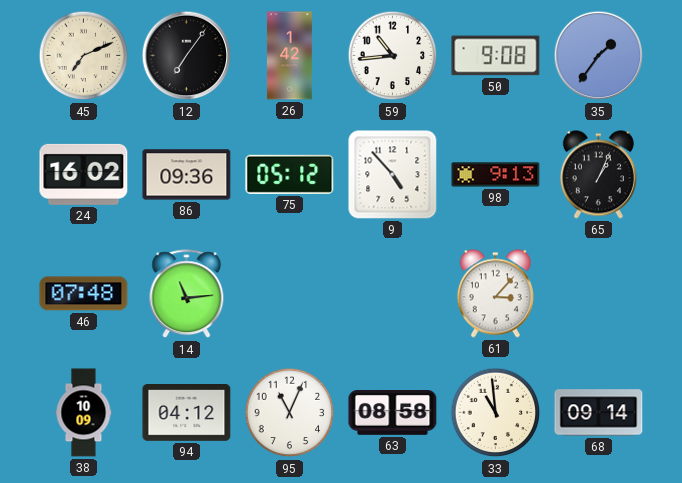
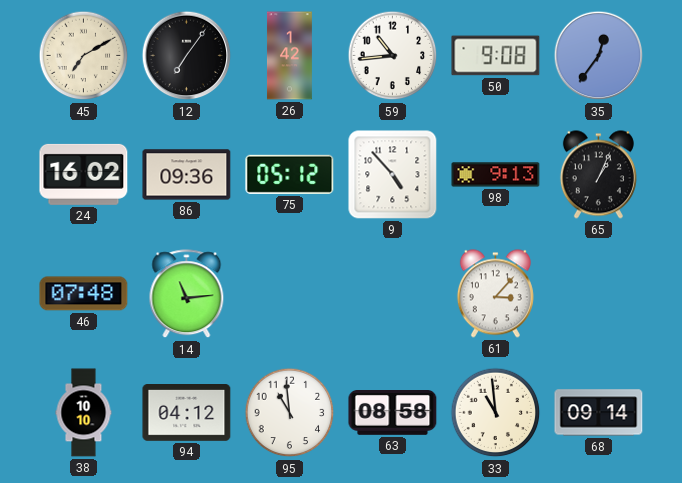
45: 7:11 -> 7:10 (84, 56)
35: 1:36 -> 12:36 (599, 56)
38: 10:09 -> 10:10 (84, 413)
95: 11:04 -> 10:59 (290, 413)
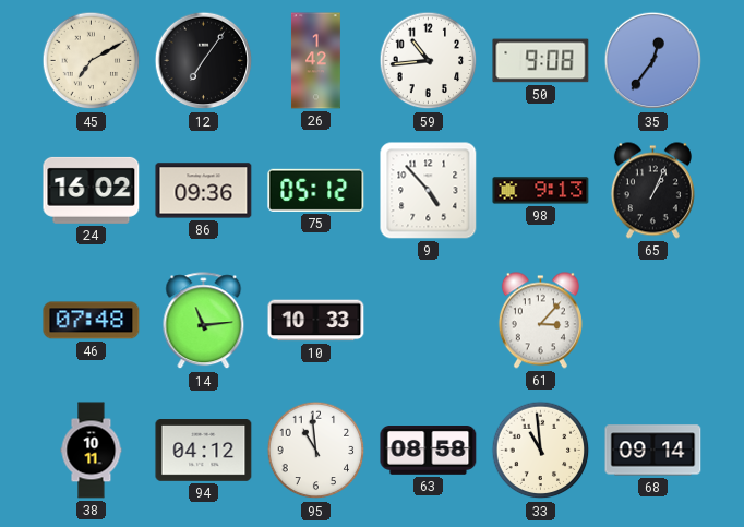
10: none -> 10:33 (316, 321)
38: 10:10 -> 10:11 (92, 451)
